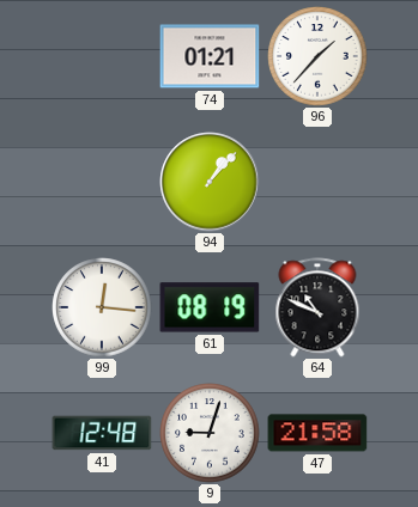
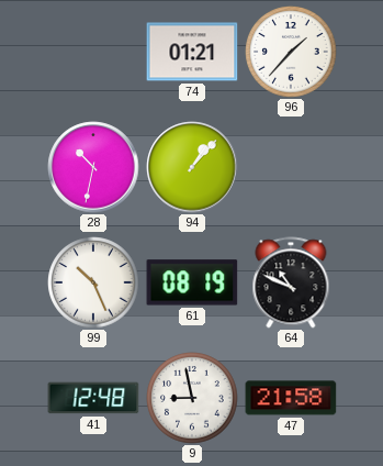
28: none -> 10:32 (93, 167)
99: 12:16 -> 10:26 (93, 282)
9: 9:03 -> 8:58 (192, 398)
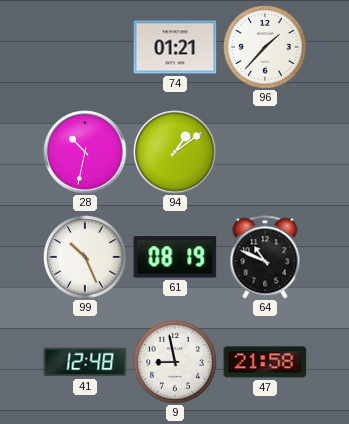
94: 1:07 -> 1:09 (175, 152)
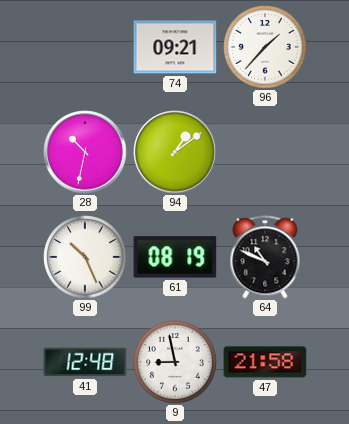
74: 01:21 -> 09:21 (175, 47)
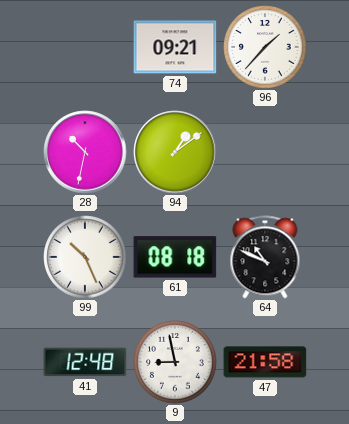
61: 08:19 -> 08:18 (175, 257)
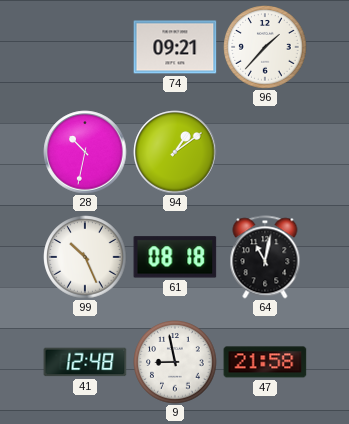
64: 10:49 -> 11:02 (265, 257)
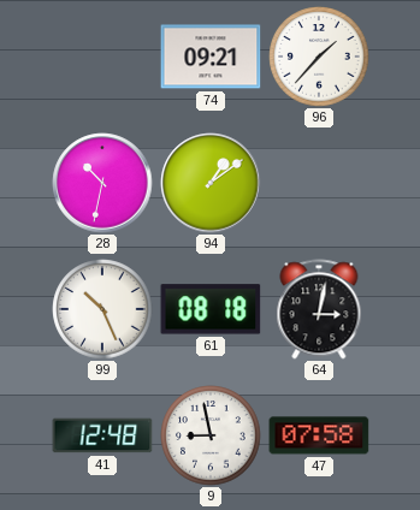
64: 11:02 -> 3:02 (319, 309)
47: 21:58 -> 07:58 (319, 435)
